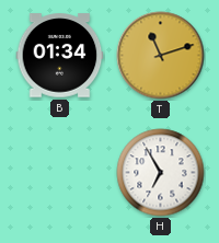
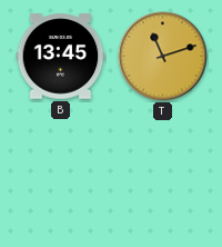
B: 01:34 -> 13:45 (61, 57)
H: 6:55 -> none (161, 173)
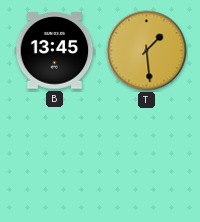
T: 11:12 -> 1:29 (147, 51)
